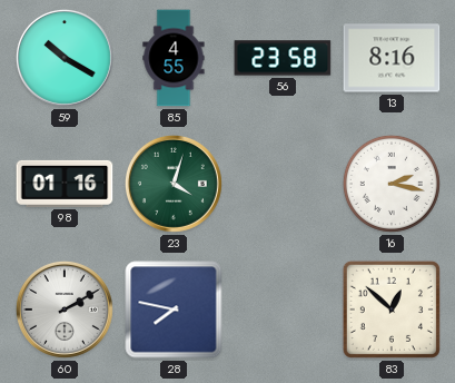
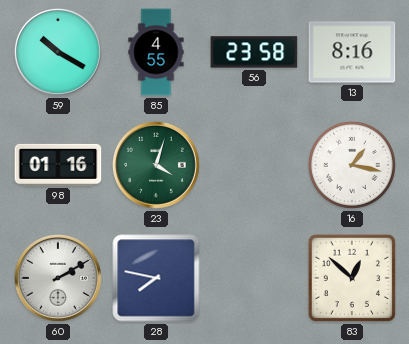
16: 2:17 -> 1:17 (352, 165)
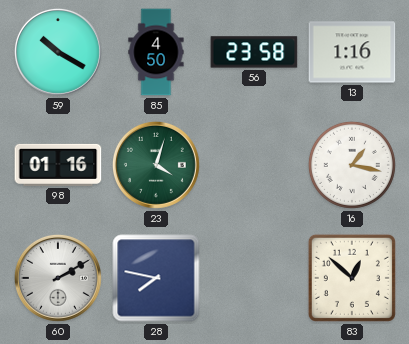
85: 4:55 -> 4:50 (156, 52)
13: 8:16 -> 1:16 (352, 52)
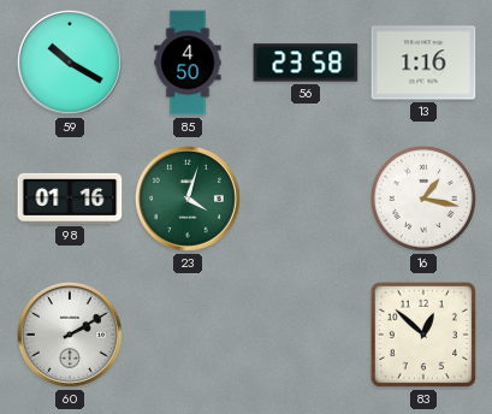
28: 7:47 -> none (156, 278)
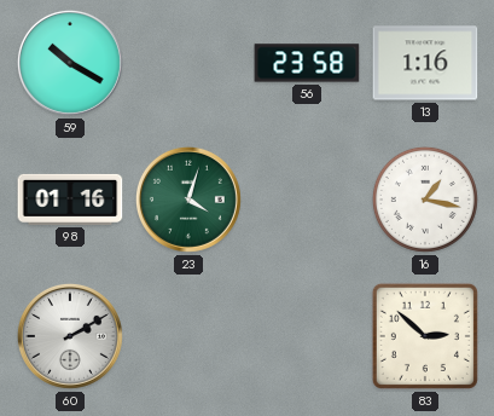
85: 4:50 -> none (188, 63)
83: 12:52 -> 2:52 (425, 336)
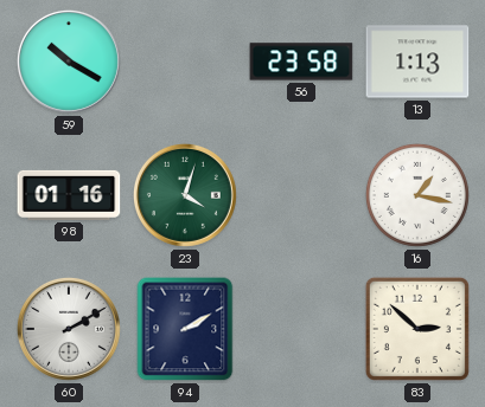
13: 1:16 -> 1:13 (417, 62)
94: none -> 2:10 (185, 329)
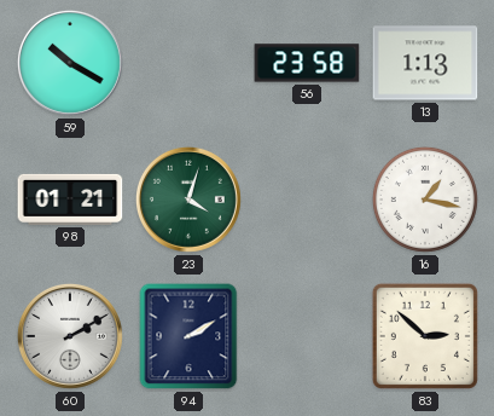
98: 01:16 -> 01:21 (70, 200)
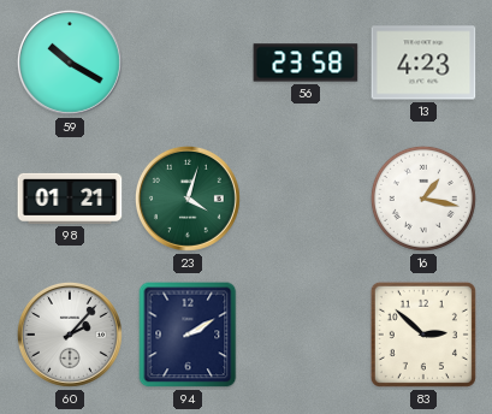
13: 1:13 -> 4:23 (423, 63)
60: 2:10 -> 2:07 (70, 335)
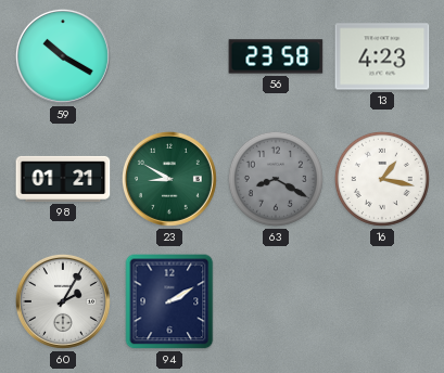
23: 4:03 -> 8:50 (169, 179)
63: none -> 8:20 (276, 179)
60: 2:07 -> 2:05 (63, 301)
83: 2:52 -> none (423, 335)
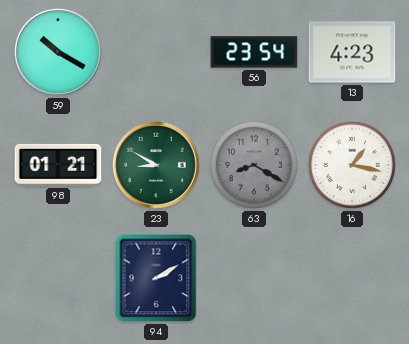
56: 23:58 -> 23:54 (254, 52)
60: 2:05 -> none (63, 301)
